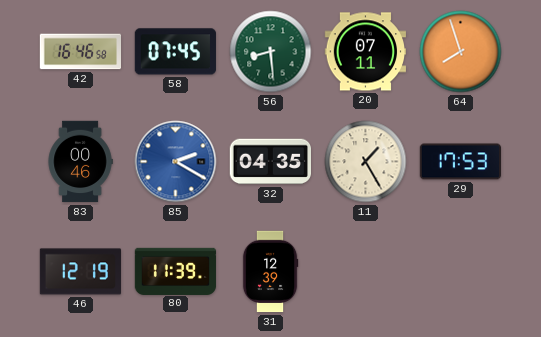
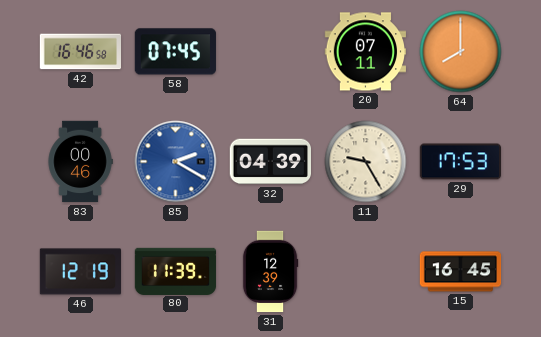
56: 8:29 -> none (271, 52)
64: 7:57 -> 8:00 (461, 52)
32: 04:35 -> 04:39 (270, 162)
11: 1:25 -> 9:25 (366, 162)
15: none -> 16:45 (461, 272)
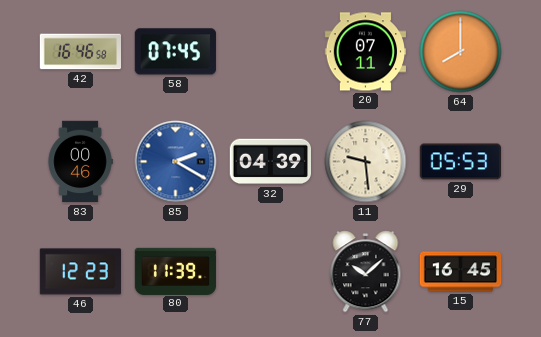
11: 9:25 -> 9:29 (366, 162)
29: 17:53 -> 05:53 (461, 162)
46: 12:19 -> 12:23 (81, 272)
31: 12:39 -> none (270, 272)
77: none -> 10:08 (366, 272)
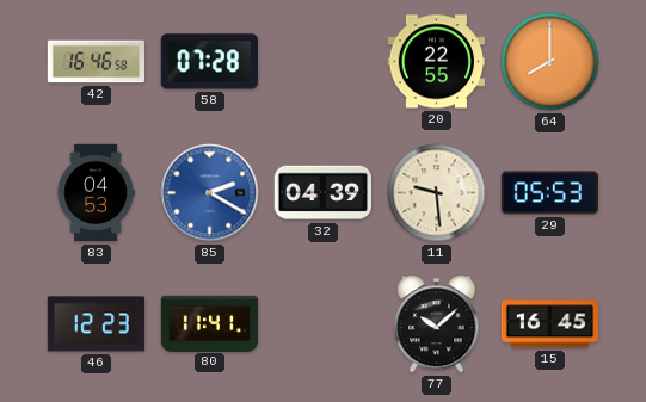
58: 07:45 -> 07:28 (209, 62)
20: 07:11 -> 22:55 (436, 62)
83: 00:46 -> 04:53 (96, 193)
80: 11:39 -> 11:41 (210, 323)
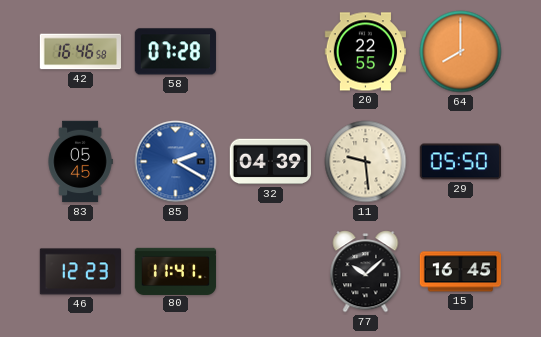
83: 04:53 -> 05:45 (80, 162)
29: 05:53 -> 05:50 (461, 162)
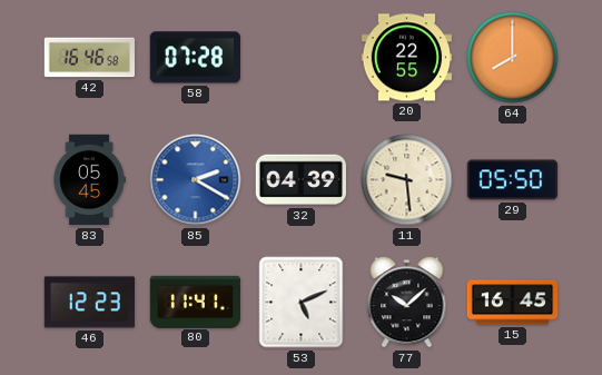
53: none -> 5:11 (302, 303)
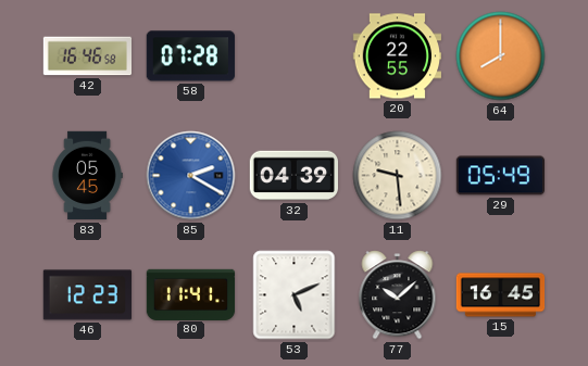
29: 05:50 -> 05:49 (501, 176)
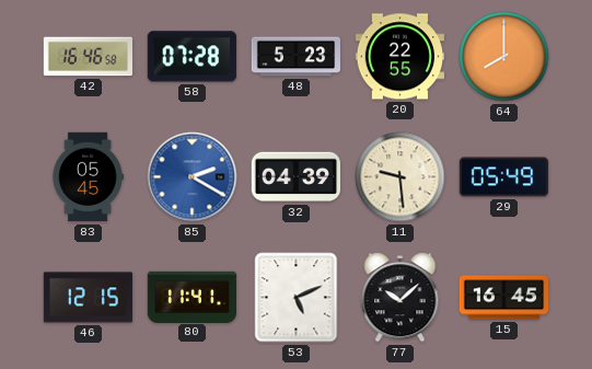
48: none -> 5:23 (297, 57)
46: 12:23 -> 12:15 (89, 298)
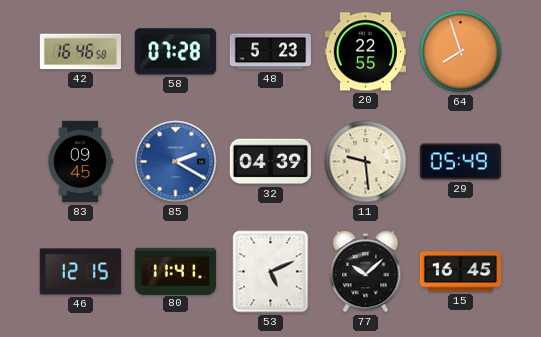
64: 8:00 -> 7:57 (461, 52)
83: 05:45 -> 09:45 (80, 162)
